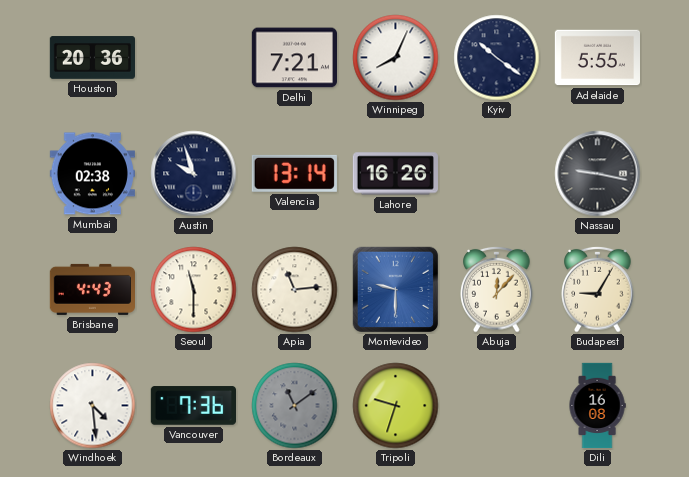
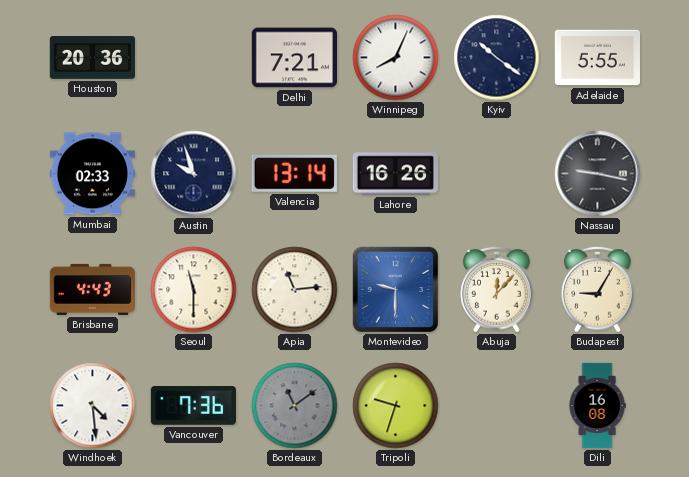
Mumbai: 02:38 -> 02:33 (92, 174)
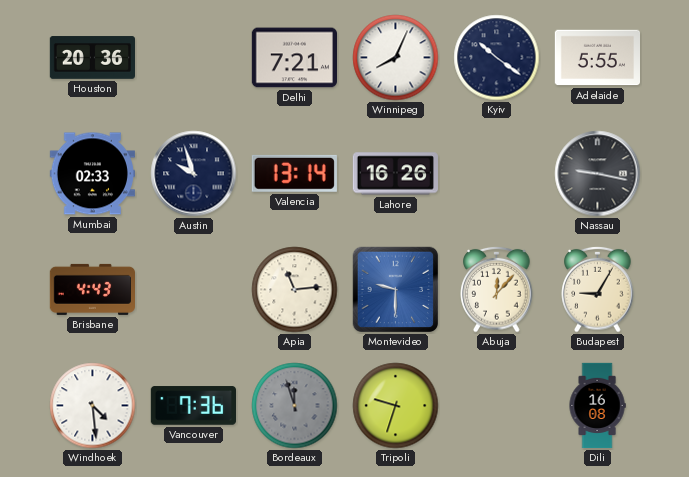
Seoul: 11:30 -> none (194, 290)
Bordeaux: 11:09 -> 11:57 (295, 406)
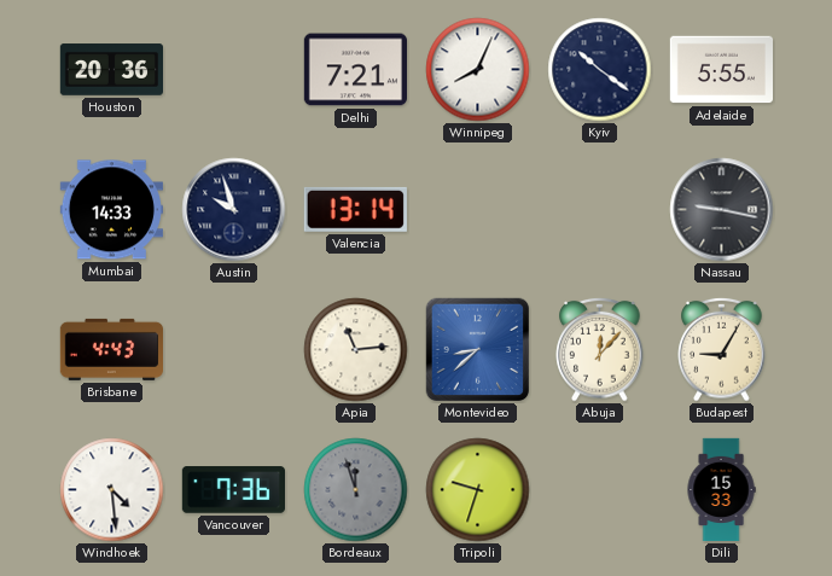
Mumbai: 02:33 -> 14:33 (111, 210)
Lahore: 16:26 -> none (395, 174)
Montevideo: 9:30 -> 8:38 (478, 350)
Dili: 16:08 -> 15:33 (721, 490)
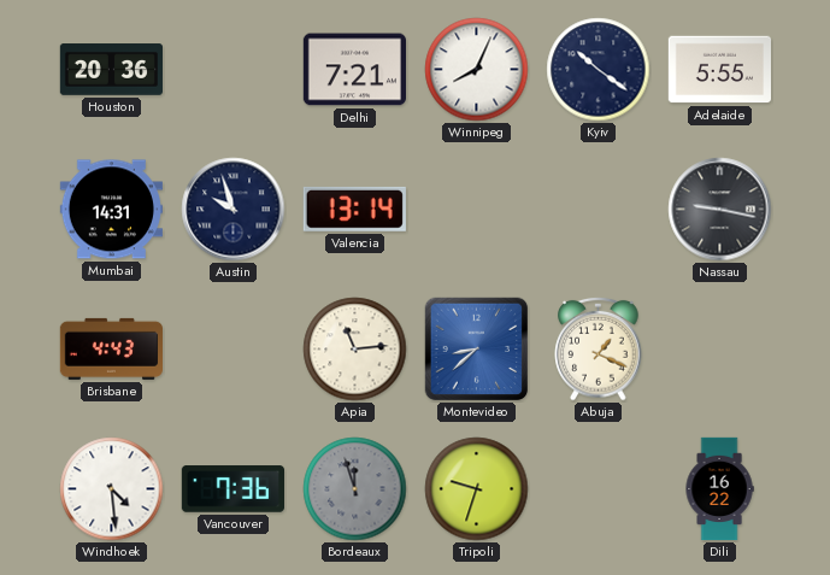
Mumbai: 14:33 -> 14:31 (111, 210)
Abuja: 12:07 -> 1:19 (599, 348)
Budapest: 9:05 -> none (722, 349)
Dili: 15:33 -> 16:22 (719, 489)
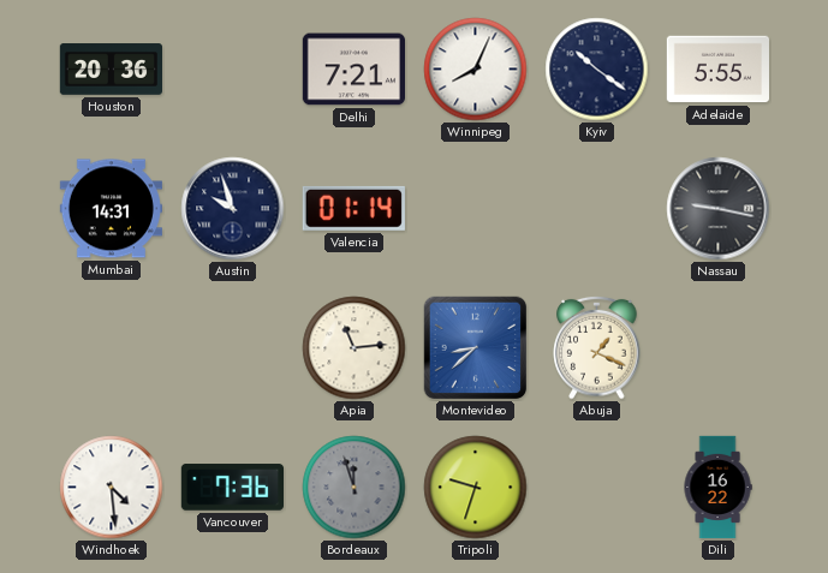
Valencia: 13:14 -> 01:14 (353, 208)
Brisbane: 4:43 -> none (111, 348)
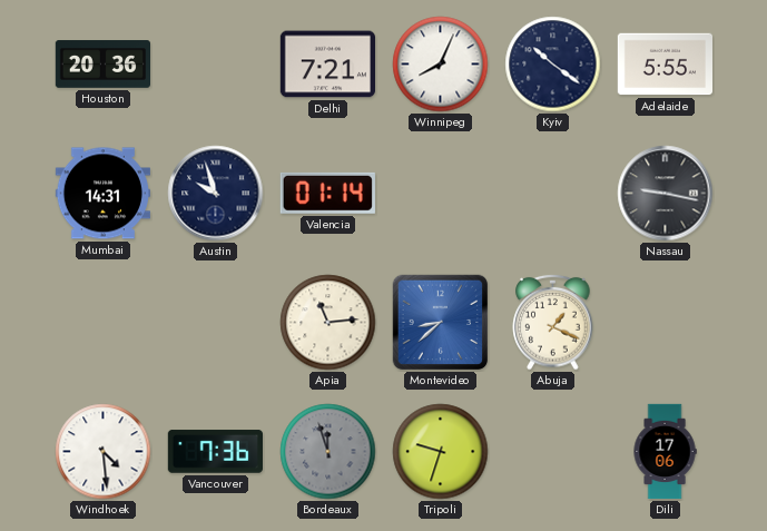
Dili: 16:22 -> 17:06 (665, 452)
